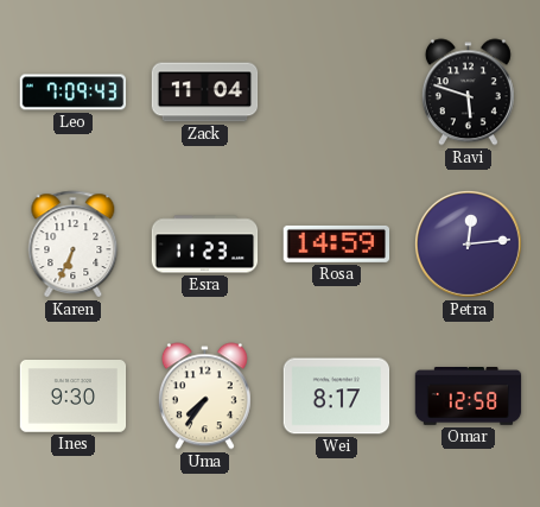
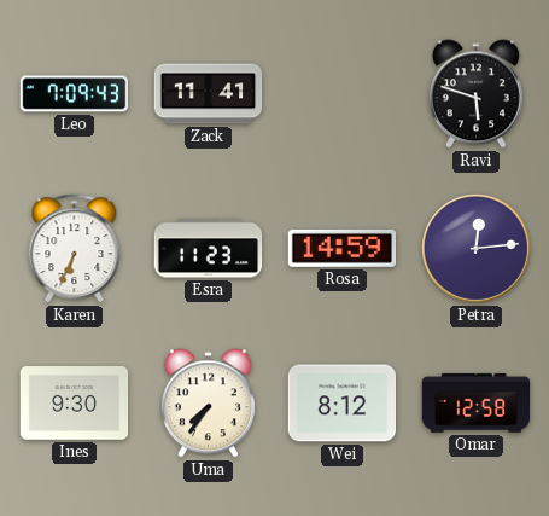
Zack: 11:04 -> 11:41 (209, 94)
Wei: 8:17 -> 8:12 (343, 404)
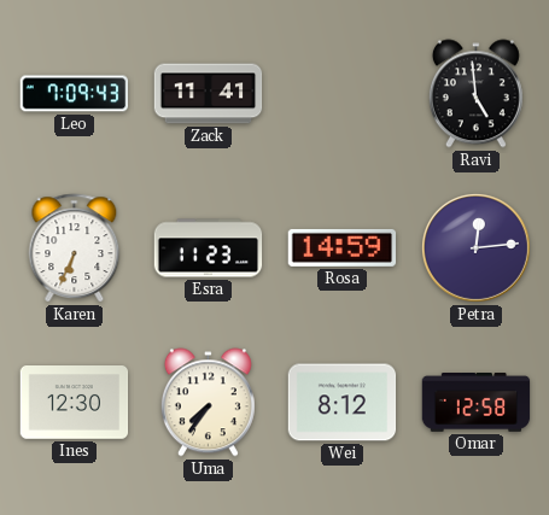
Ravi: 5:48 -> 4:59 (475, 94)
Ines: 9:30 -> 12:30 (75, 403)
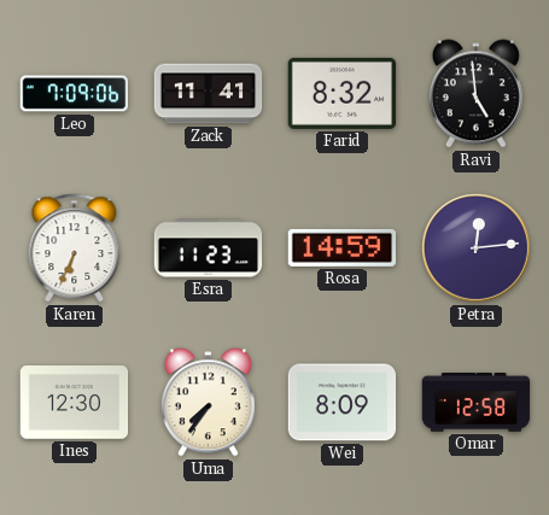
Leo: 7:09:43 -> 7:09:06 (75, 94)
Farid: none -> 8:32 (343, 93)
Wei: 8:12 -> 8:09 (343, 403)
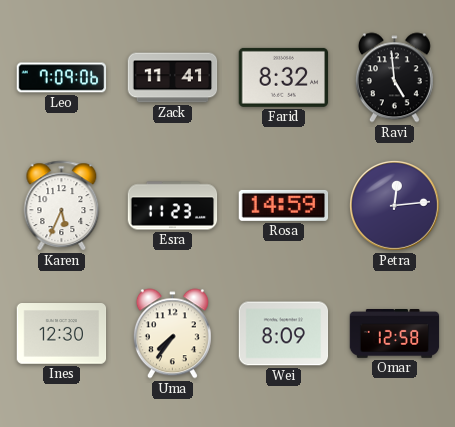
Karen: 6:34 -> 5:34 (62, 206)
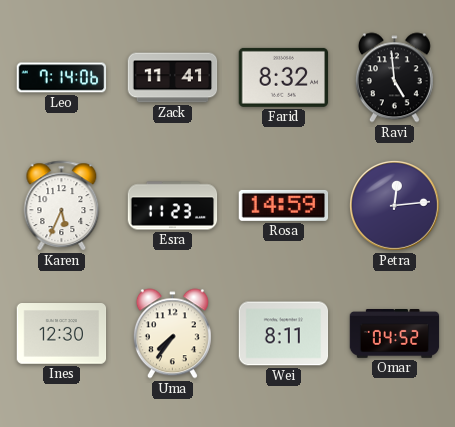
Leo: 7:09 -> 7:14 (62, 78)
Wei: 8:09 -> 8:11 (284, 334)
Omar: 12:58 -> 04:52 (395, 334)
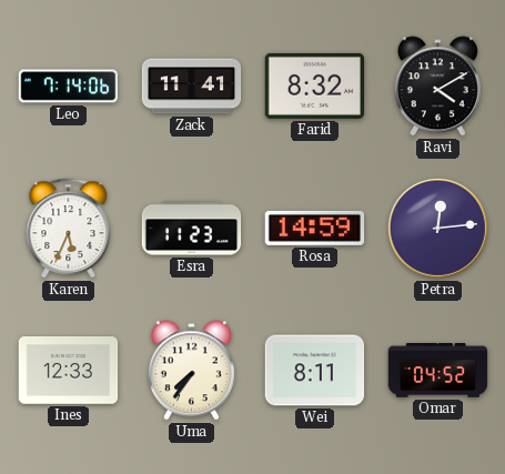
Ravi: 4:59 -> 4:10 (437, 87)
Ines: 12:30 -> 12:33 (69, 371)
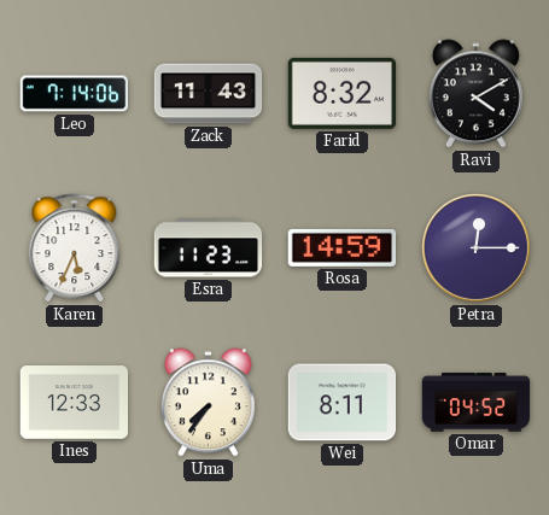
Zack: 11:41 -> 11:43 (209, 94)
Petra: 12:14 -> 12:15 (477, 248)
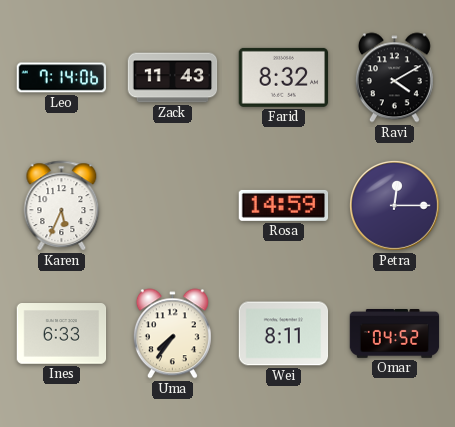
Esra: 11:23 -> none (209, 248)
Ines: 12:33 -> 6:33 (62, 334)
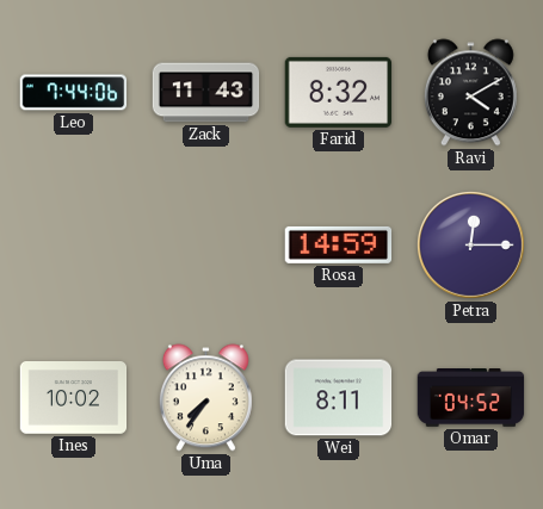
Leo: 7:14 -> 7:44 (74, 93)
Karen: 5:34 -> none (62, 206)
Ines: 6:33 -> 10:02 (74, 398)
